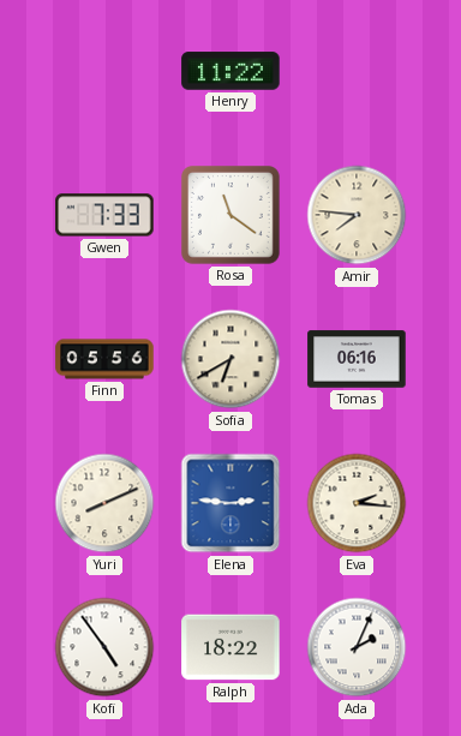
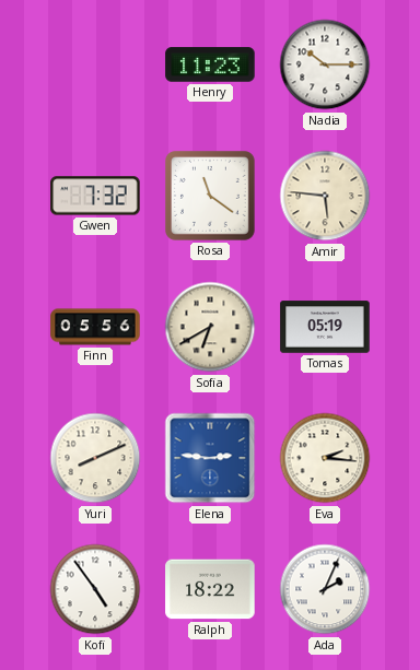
Henry: 11:22 -> 11:23 (210, 64)
Nadia: none -> 10:15 (325, 64)
Gwen: 7:33 -> 7:32 (95, 196)
Amir: 7:46 -> 5:46 (325, 196)
Tomas: 06:16 -> 05:19 (325, 327)
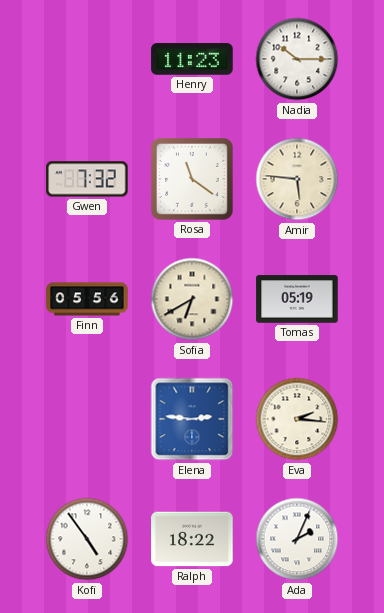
Yuri: 8:11 -> none (95, 458)
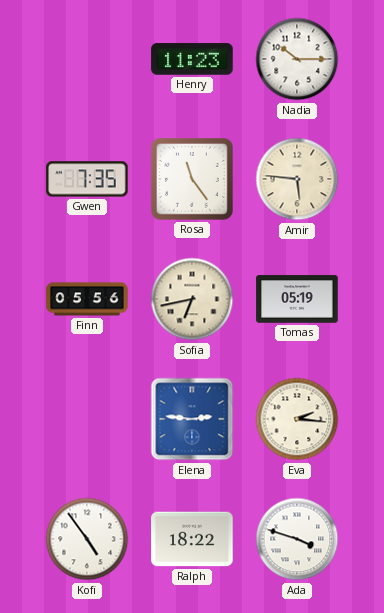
Gwen: 7:32 -> 7:35 (87, 179)
Rosa: 11:21 -> 11:24 (193, 180)
Sofia: 6:40 -> 6:43 (192, 299)
Ada: 2:04 -> 3:48 (297, 539)
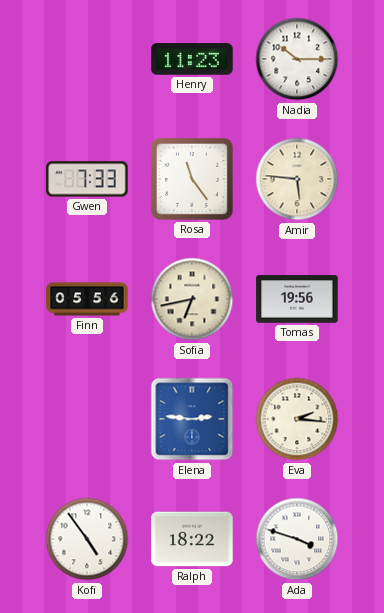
Gwen: 7:35 -> 7:33 (87, 179)
Tomas: 05:19 -> 19:56 (297, 299)
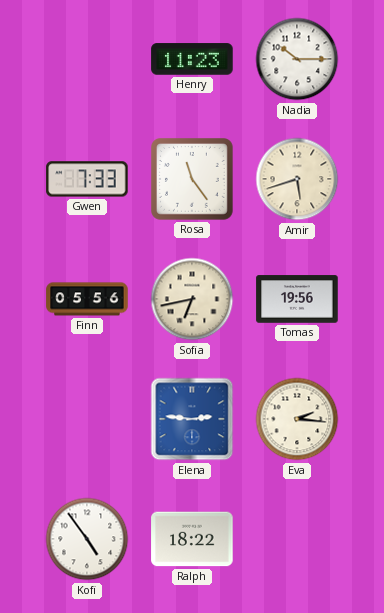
Amir: 5:46 -> 5:42 (297, 179)
Ada: 3:48 -> none (297, 539)
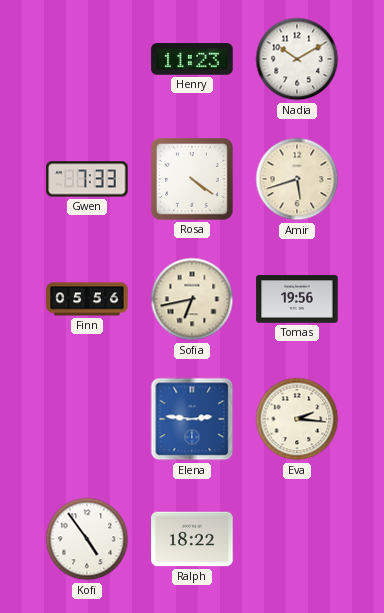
Nadia: 10:15 -> 10:10 (297, 59)
Rosa: 11:24 -> 4:21 (193, 180)
